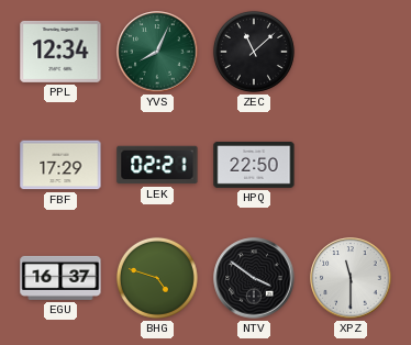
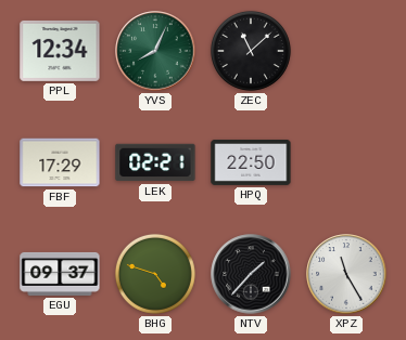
EGU: 16:37 -> 09:37 (60, 274)
NTV: 3:51 -> 1:37 (251, 274)
XPZ: 11:30 -> 11:25 (346, 274)
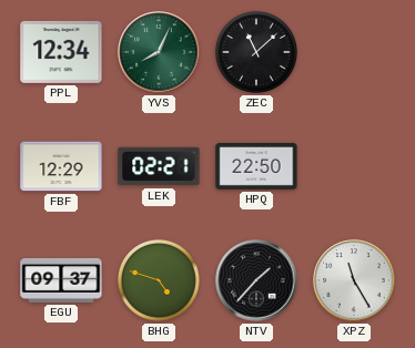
FBF: 17:29 -> 12:29 (61, 166)
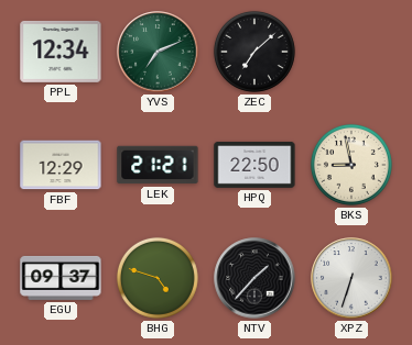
YVS: 8:04 -> 7:11 (158, 52)
ZEC: 11:08 -> 7:08 (254, 52)
LEK: 02:21 -> 21:21 (158, 165)
BKS: none -> 8:58 (351, 165)
XPZ: 11:25 -> 6:33 (351, 278)
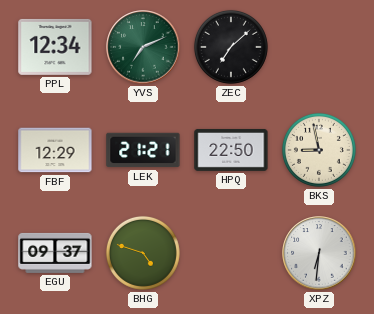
NTV: 1:37 -> none (254, 278)
XPZ: 6:33 -> 6:31 (319, 253)
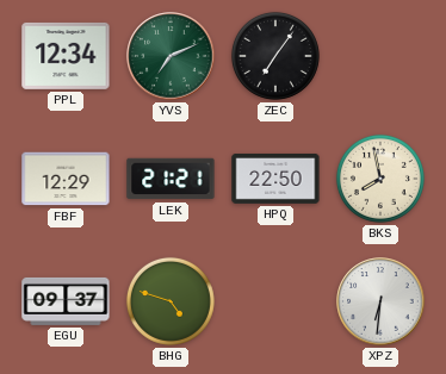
ZEC: 7:08 -> 7:06 (275, 56)
BKS: 8:58 -> 7:58 (380, 179)
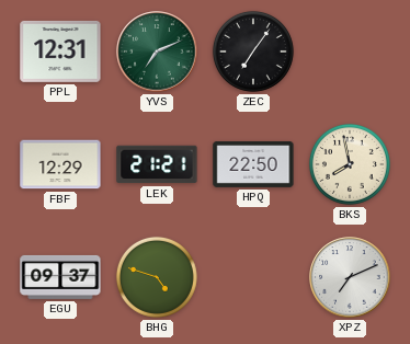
PPL: 12:34 -> 12:31 (60, 51)
XPZ: 6:31 -> 7:11 (350, 277)
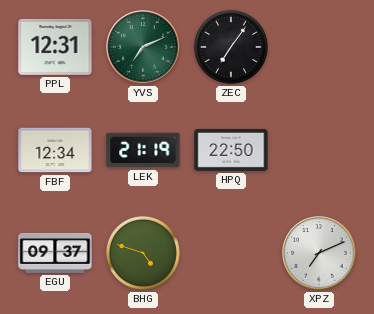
FBF: 12:29 -> 12:34 (55, 150)
LEK: 21:21 -> 21:19 (143, 150)
BKS: 7:58 -> none (350, 164)
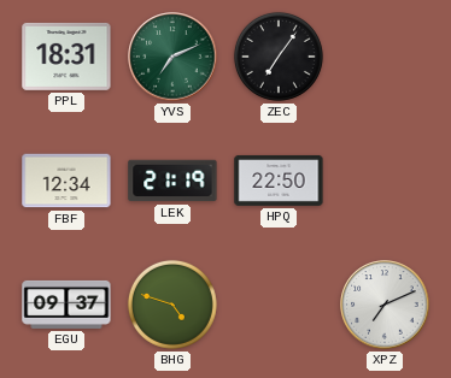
PPL: 12:31 -> 18:31 (66, 57)
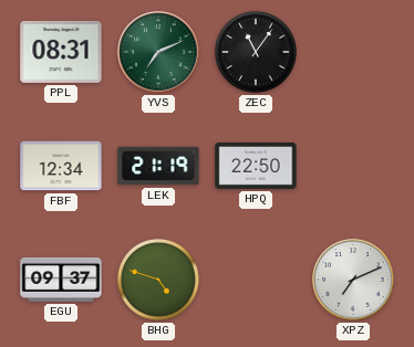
PPL: 18:31 -> 08:31 (61, 52)
ZEC: 7:06 -> 11:06 (256, 52)
